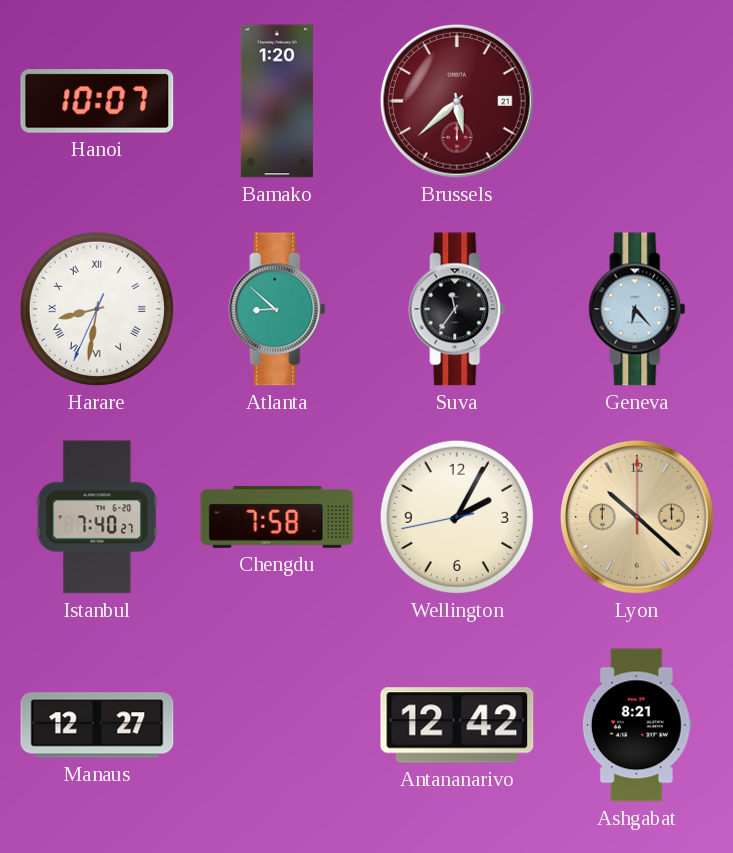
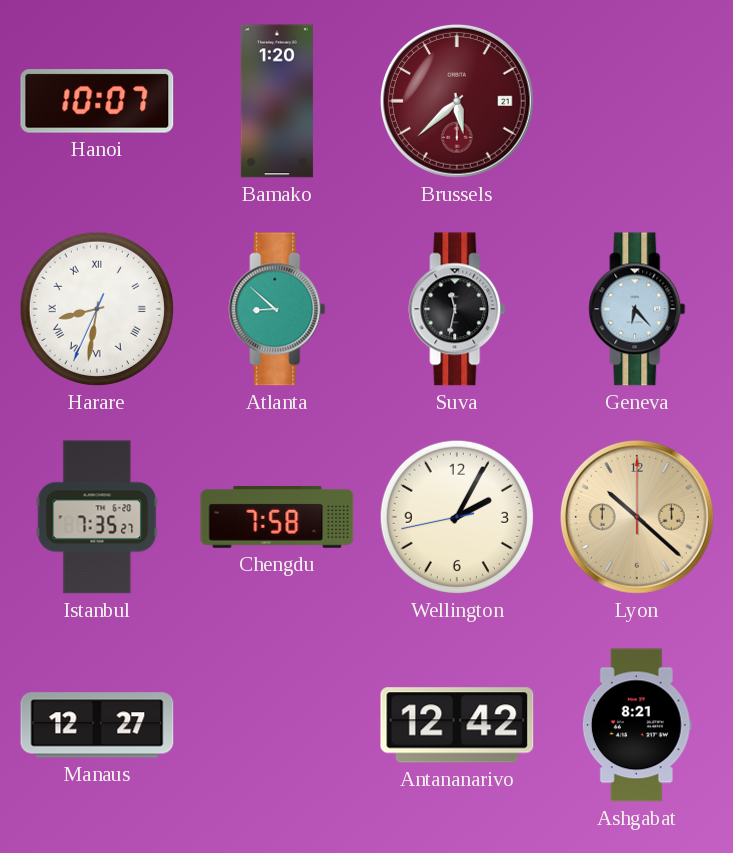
Suva: 11:36 -> 11:32 (457, 309)
Istanbul: 7:40 -> 7:35 (97, 517)
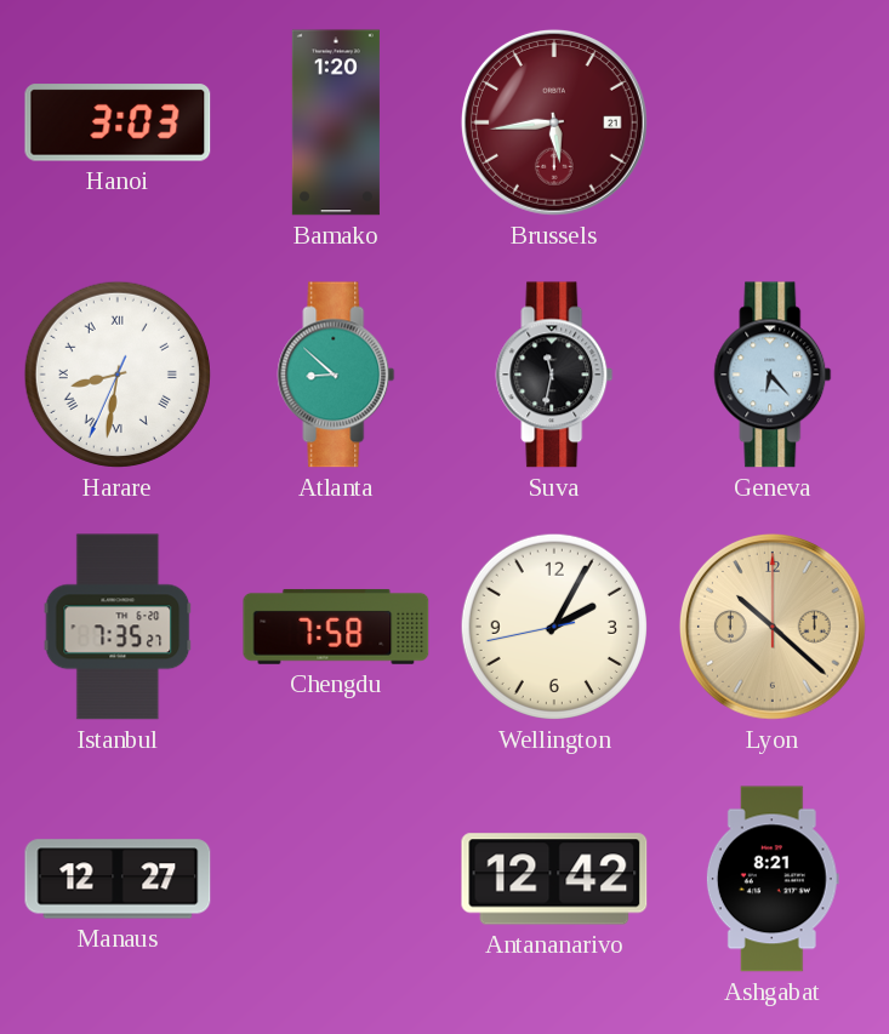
Hanoi: 10:07 -> 3:03 (118, 122)
Brussels: 5:38 -> 5:44 (554, 122)
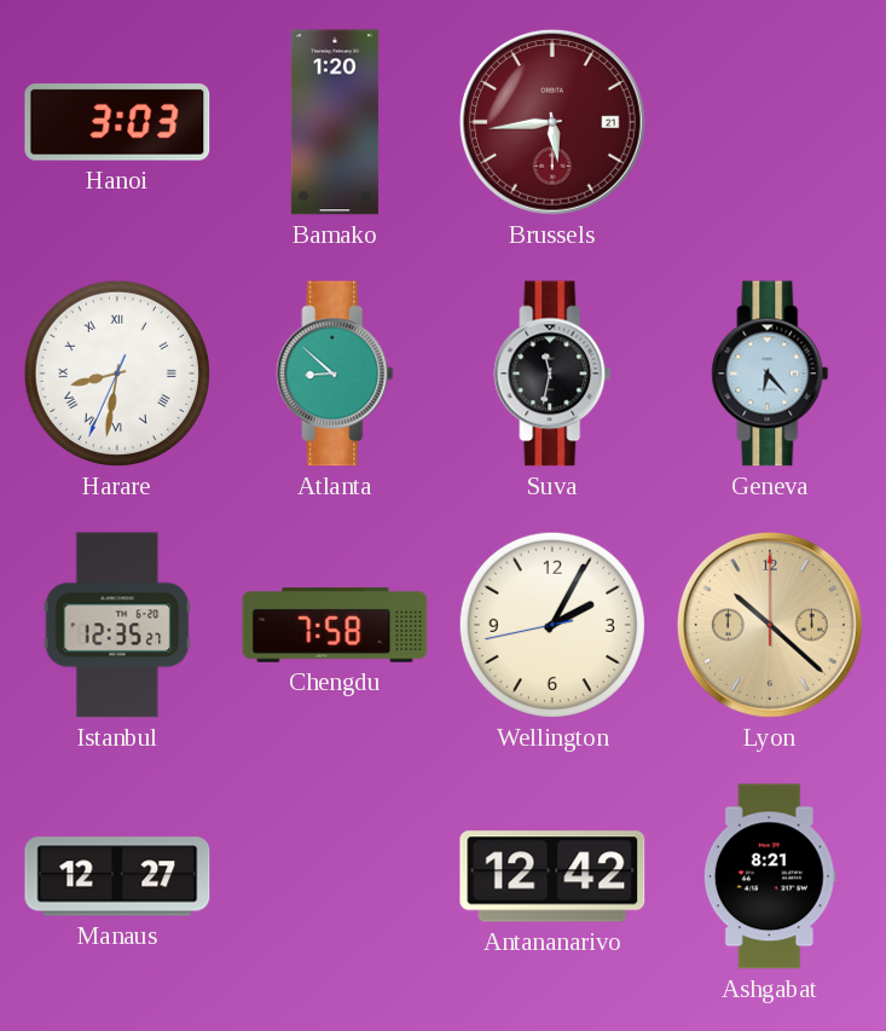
Istanbul: 7:35 -> 12:35 (117, 625)
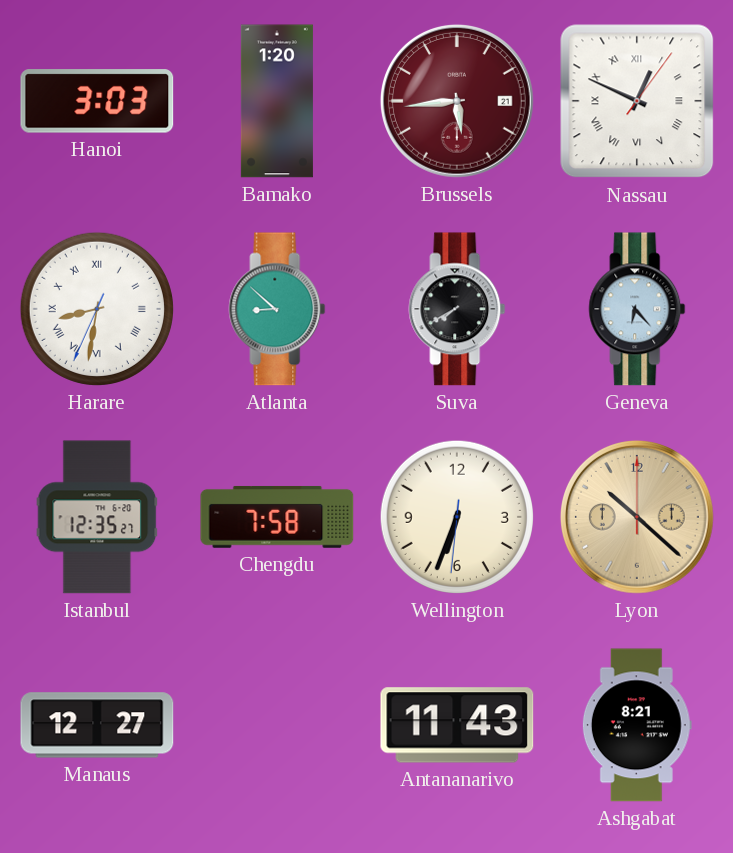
Nassau: none -> 12:49 (637, 101)
Suva: 11:32 -> 7:40 (457, 309)
Wellington: 2:04 -> 6:33 (457, 517)
Antananarivo: 12:42 -> 11:43 (457, 725)
